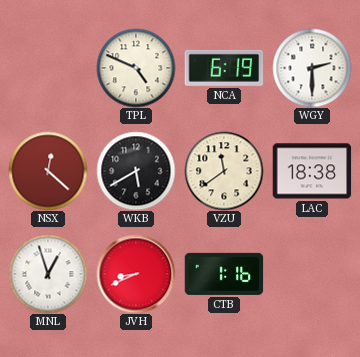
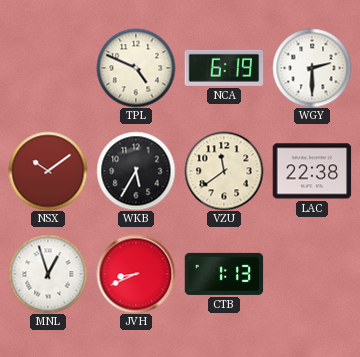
NSX: 12:22 -> 10:09 (48, 171)
WKB: 5:40 -> 5:35 (136, 171)
LAC: 18:38 -> 22:38 (312, 171)
CTB: 1:16 -> 1:13 (224, 274)
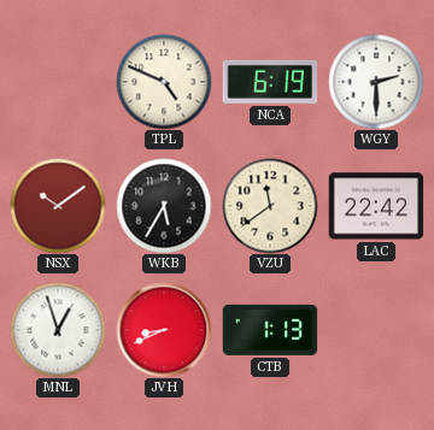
LAC: 22:38 -> 22:42 (376, 206)
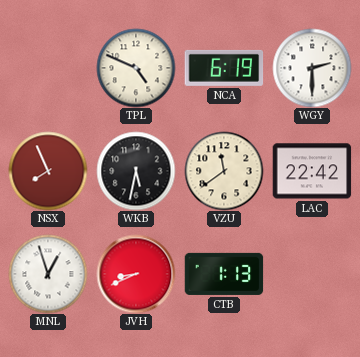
NSX: 10:09 -> 7:56 (48, 171)
WKB: 5:35 -> 5:32 (136, 171)
